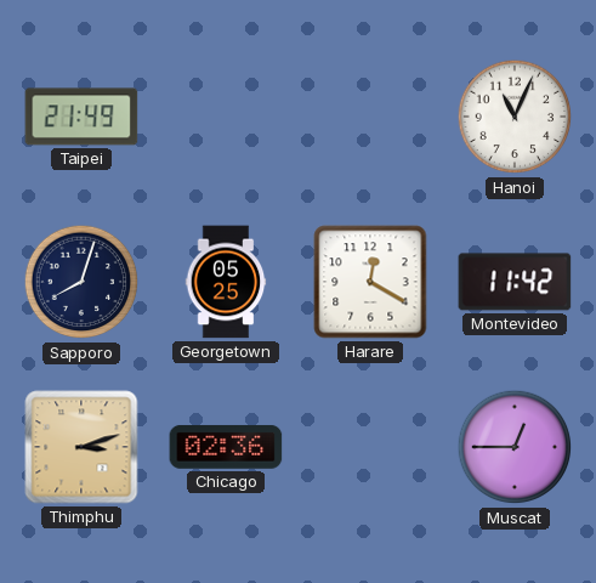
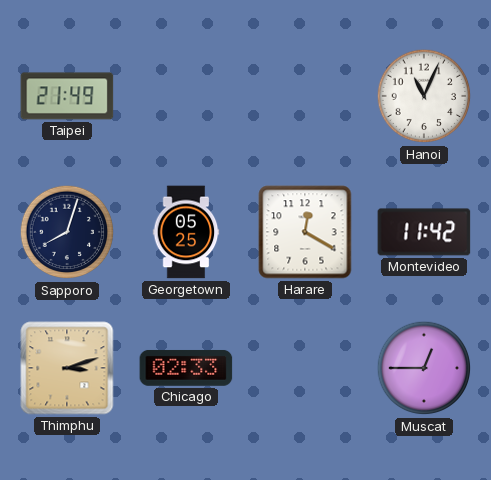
Chicago: 02:36 -> 02:33 (186, 368)
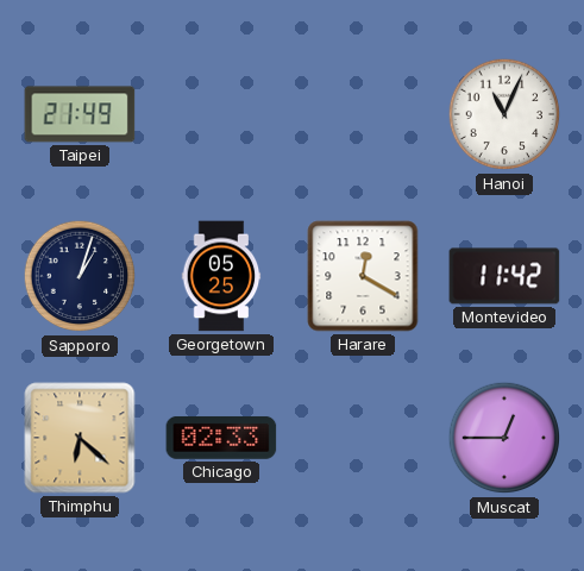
Sapporo: 8:03 -> 1:03 (80, 276)
Thimphu: 3:12 -> 6:22 (80, 438)
